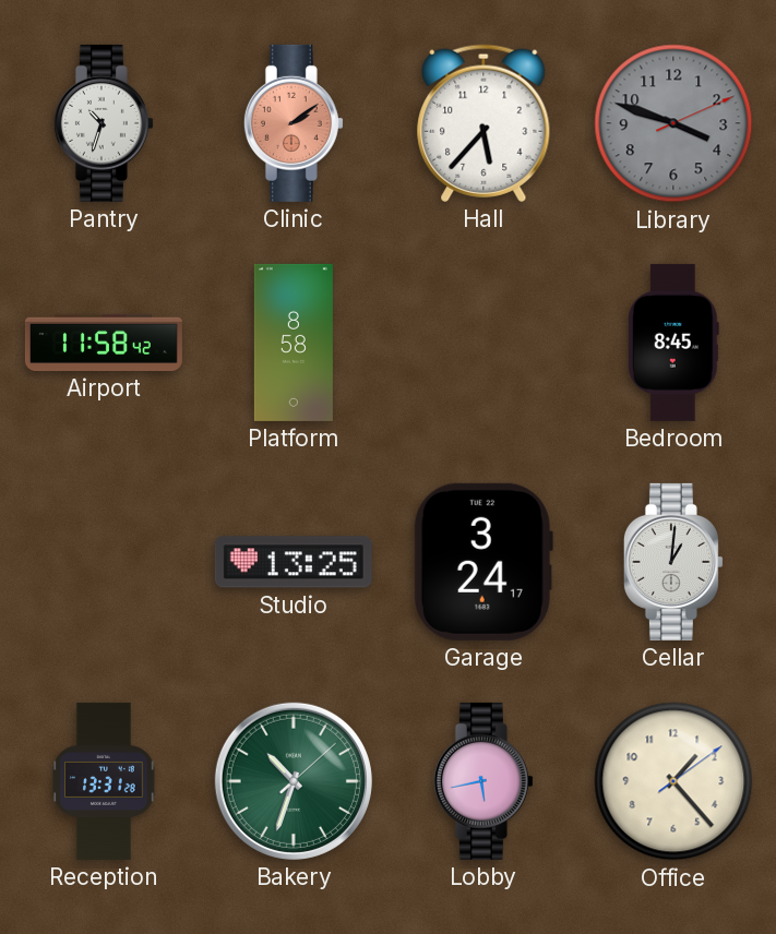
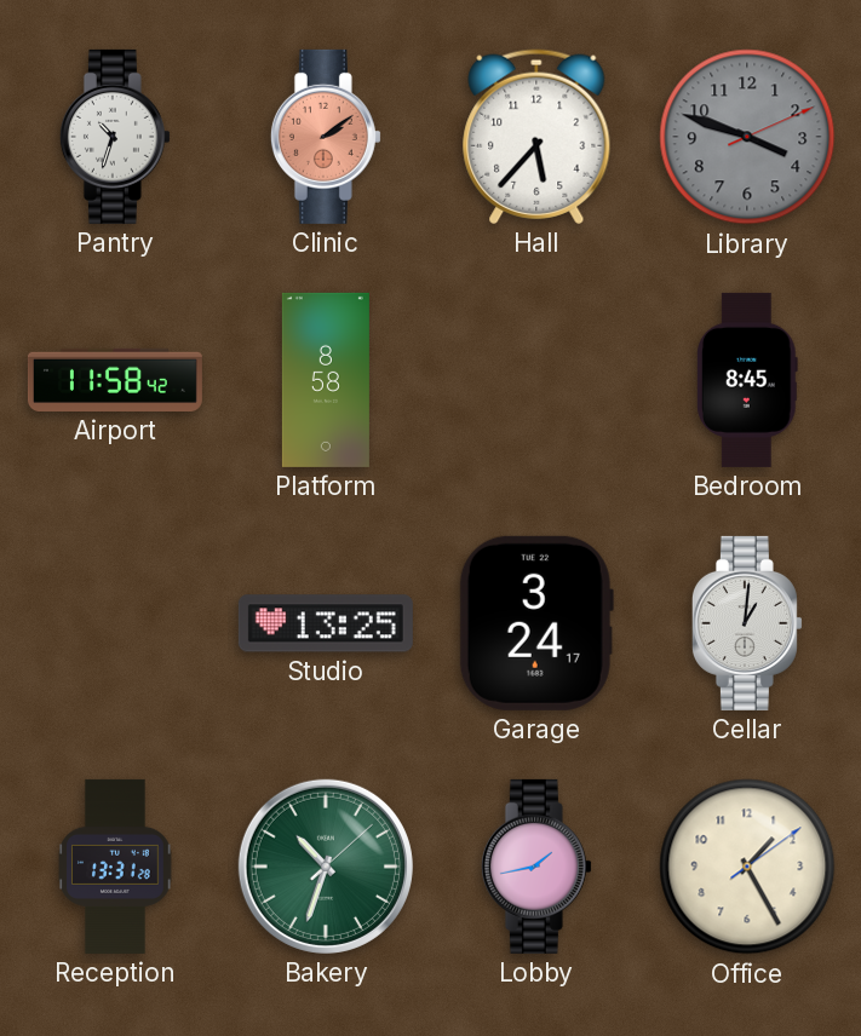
Lobby: 5:43 -> 1:43 (536, 867)
Office: 1:23 -> 1:25 (747, 867)
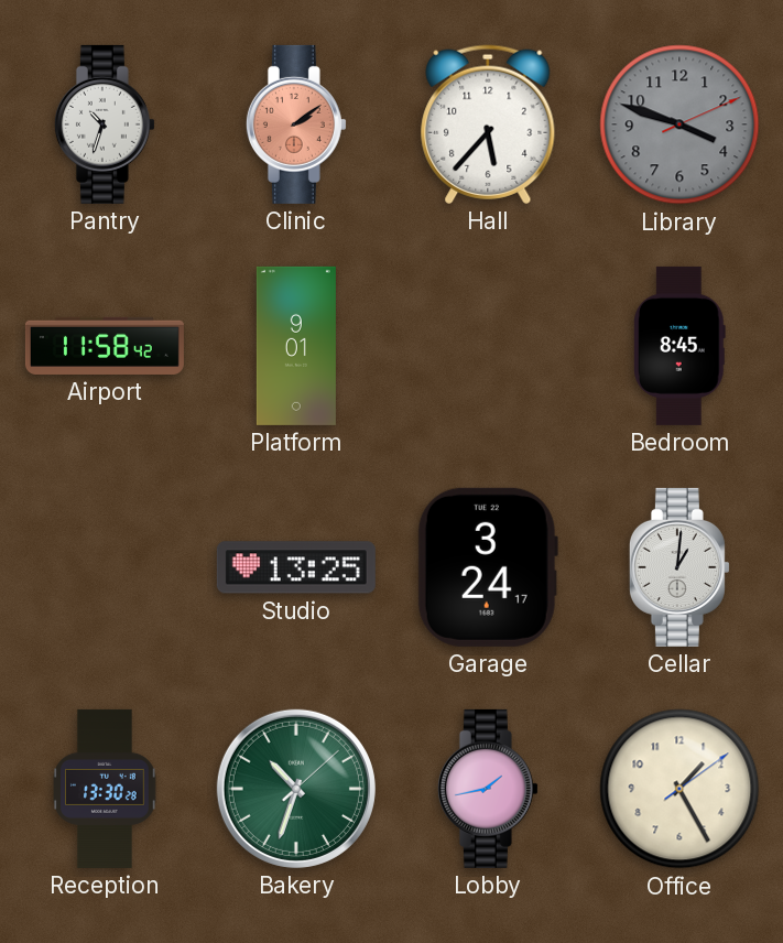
Platform: 8:58 -> 9:01 (296, 346)
Reception: 13:31 -> 13:30 (105, 789)
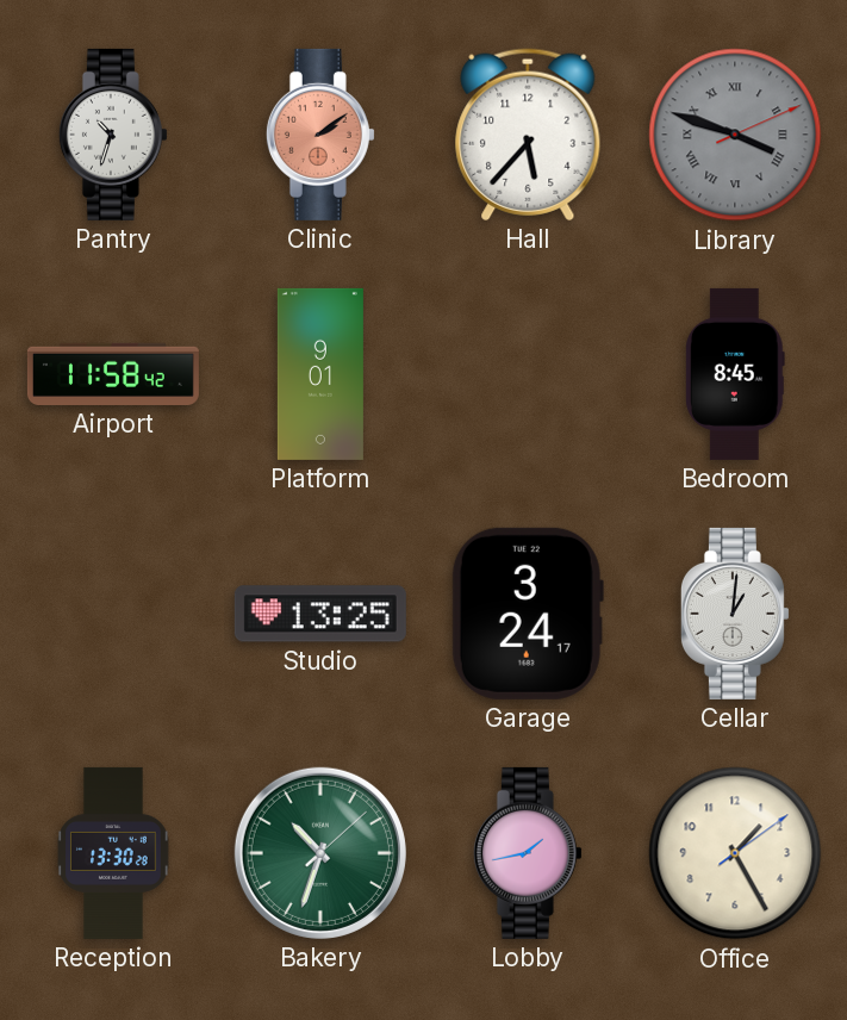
Library numerals: Arabic -> Roman (735, 135)
